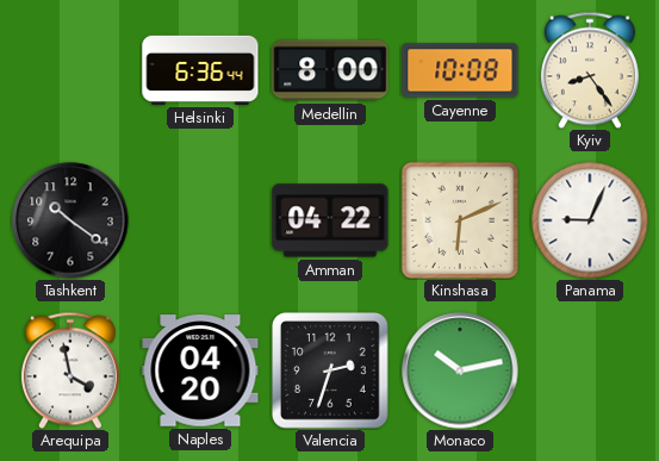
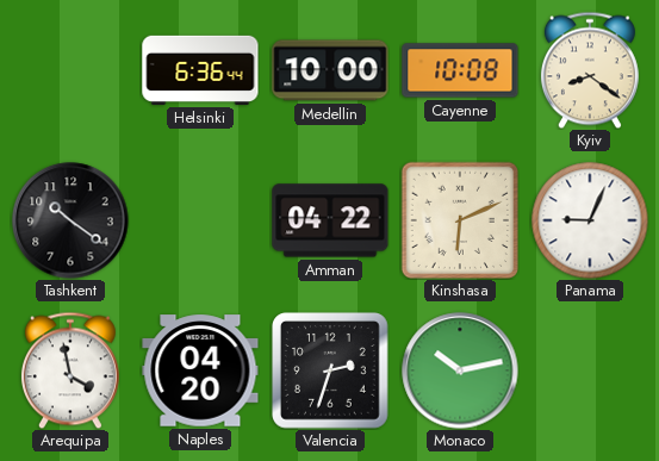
Medellin: 8:00 -> 10:00 (330, 70)
Kyiv: 8:24 -> 8:21 (590, 70)
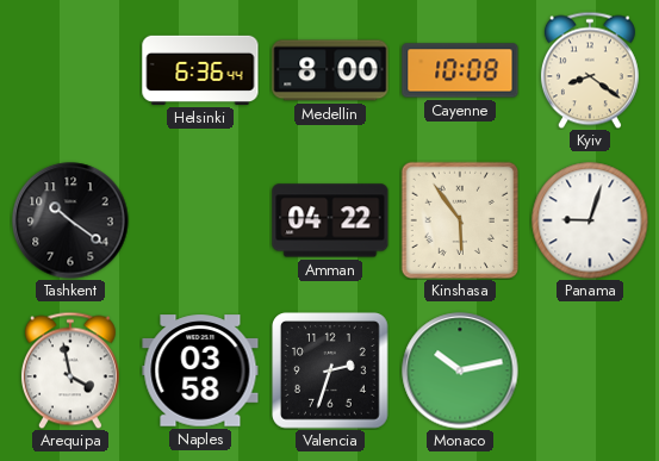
Medellin: 10:00 -> 8:00 (330, 70)
Kinshasa: 6:11 -> 5:54 (459, 219)
Panama: 9:04 -> 9:03 (590, 220)
Naples: 04:20 -> 03:58 (200, 370)
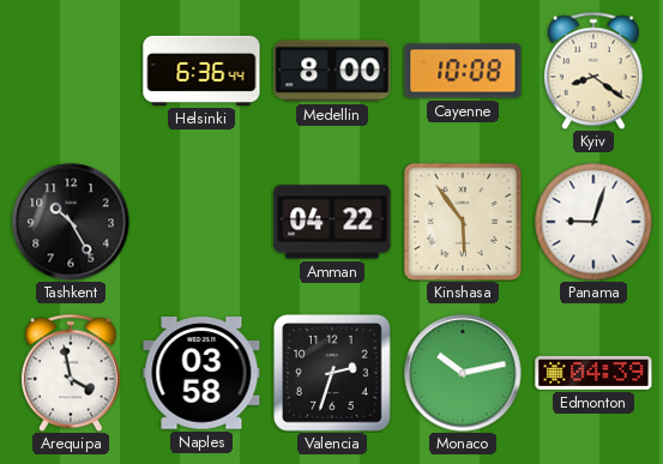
Tashkent: 10:21 -> 10:25 (71, 222)
Edmonton: none -> 04:39 (593, 373)
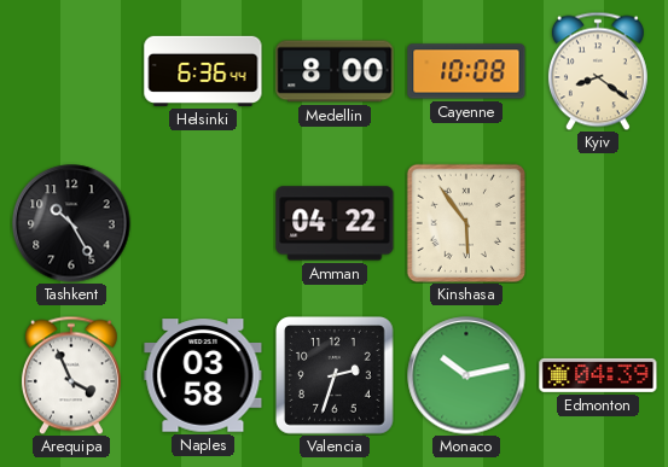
Panama: 9:03 -> none (593, 222)
Arequipa: 3:58 -> 3:56 (71, 375)
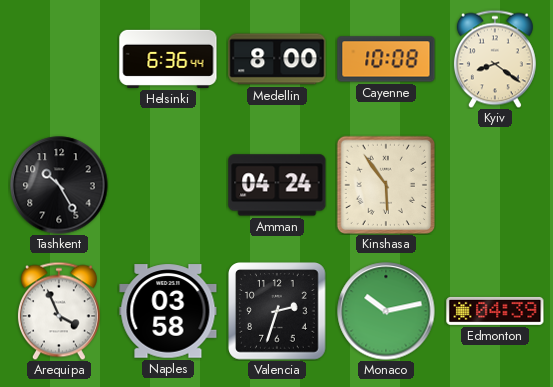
Amman: 04:22 -> 04:24 (277, 185)
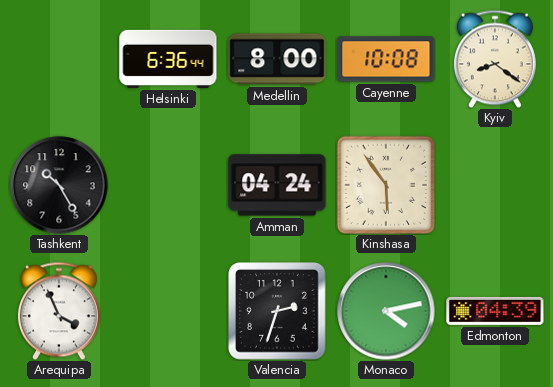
Naples: 03:58 -> none (168, 311)
Monaco: 10:13 -> 4:13 (386, 311)
